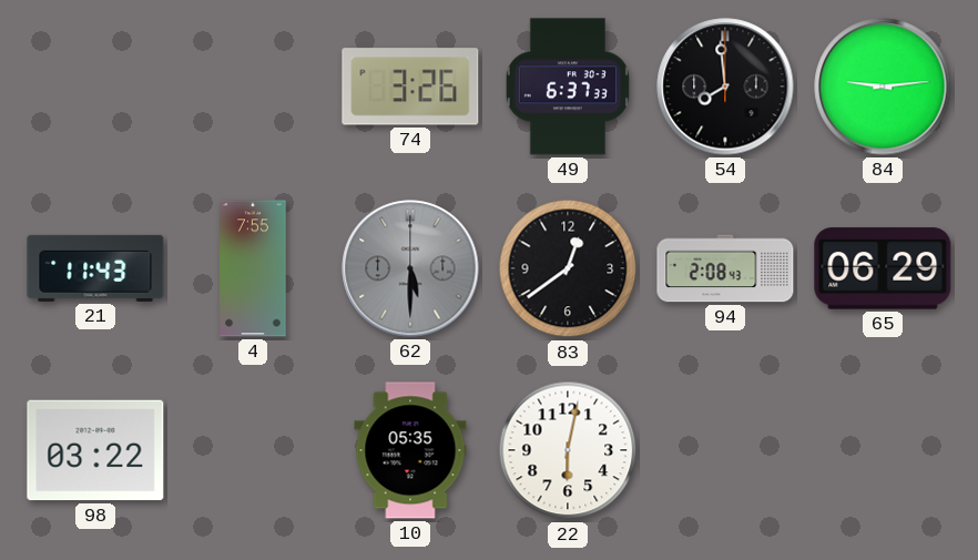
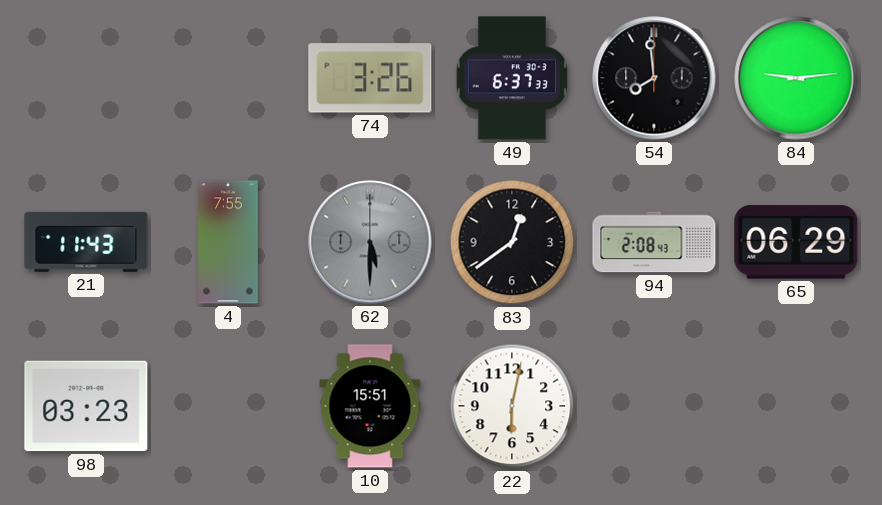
98: 03:22 -> 03:23 (86, 406)
10: 05:35 -> 15:51 (370, 406)
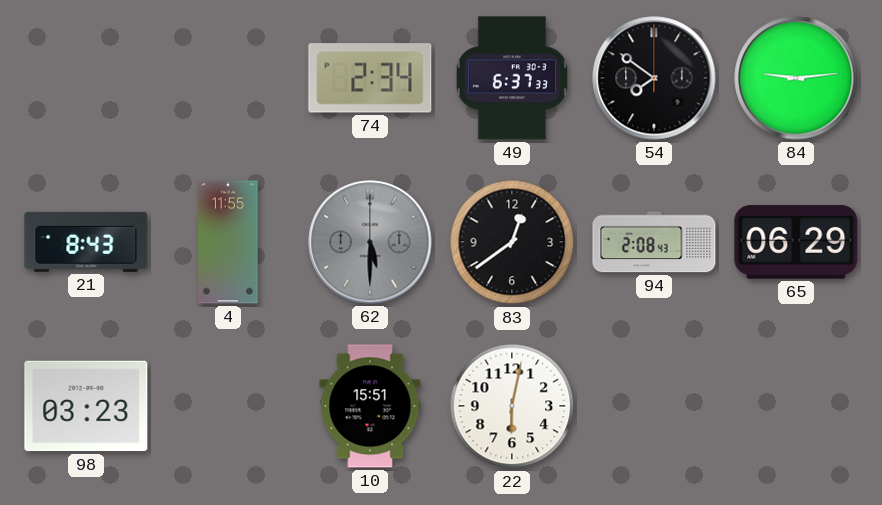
74: 3:26 -> 2:34 (370, 78)
54: 7:59 -> 7:51 (654, 78)
21: 11:43 -> 8:43 (86, 242)
4: 7:55 -> 11:55 (228, 242)
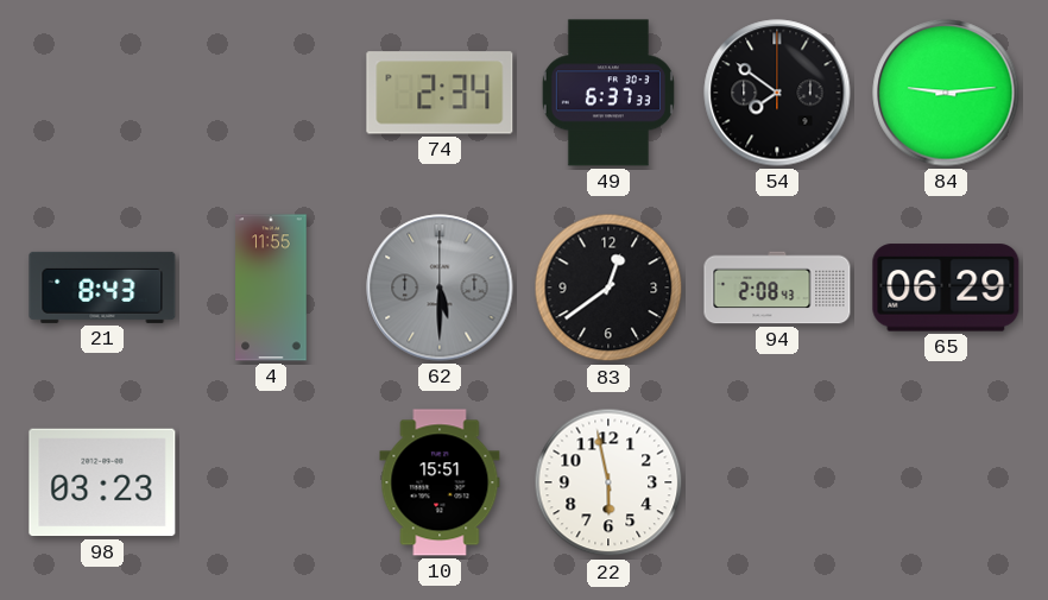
22: 6:02 -> 5:58 (608, 482)
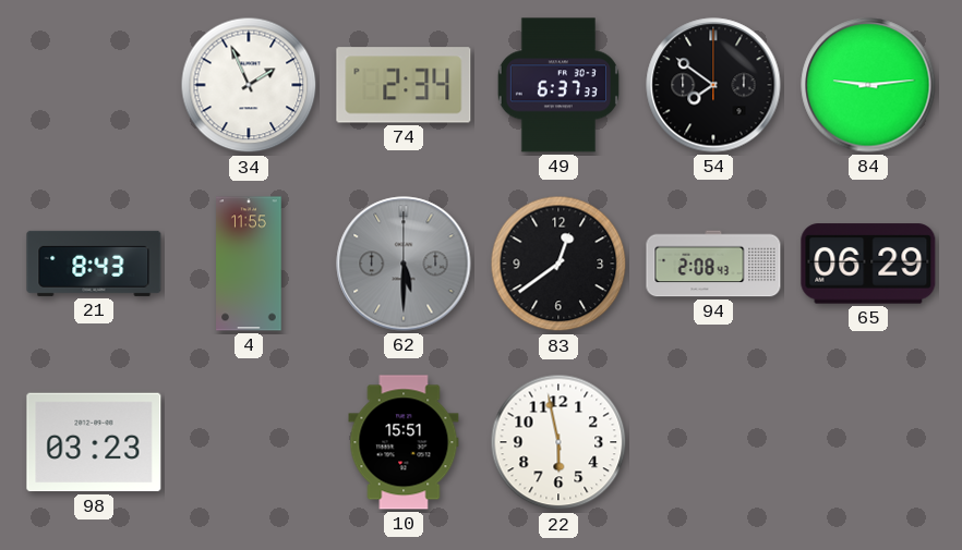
34: none -> 1:56 (249, 85)
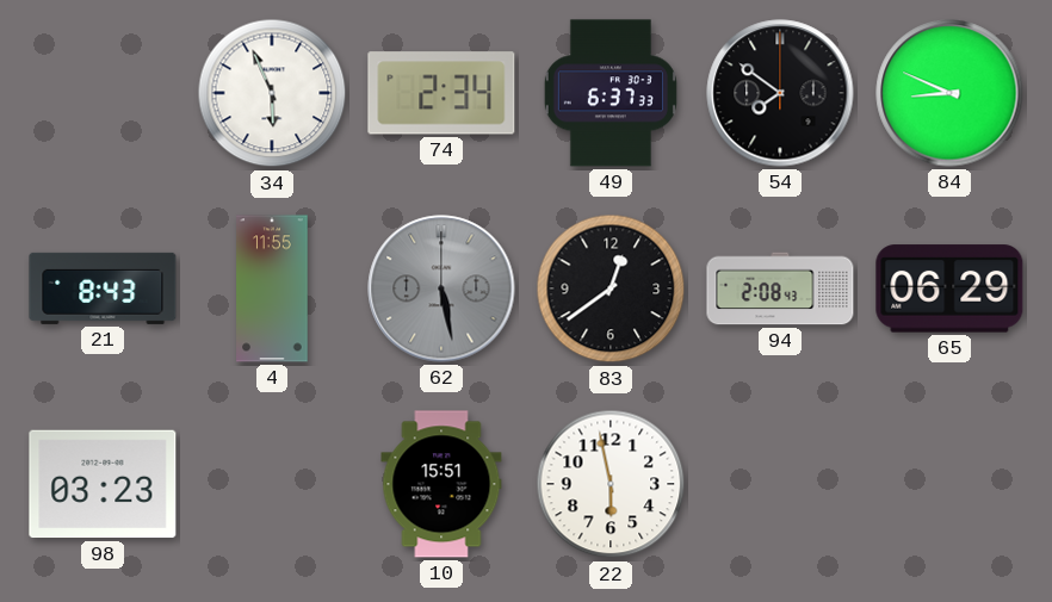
34: 1:56 -> 5:56 (272, 93)
84: 9:14 -> 8:49 (949, 93)
62: 5:30 -> 5:28 (441, 288)
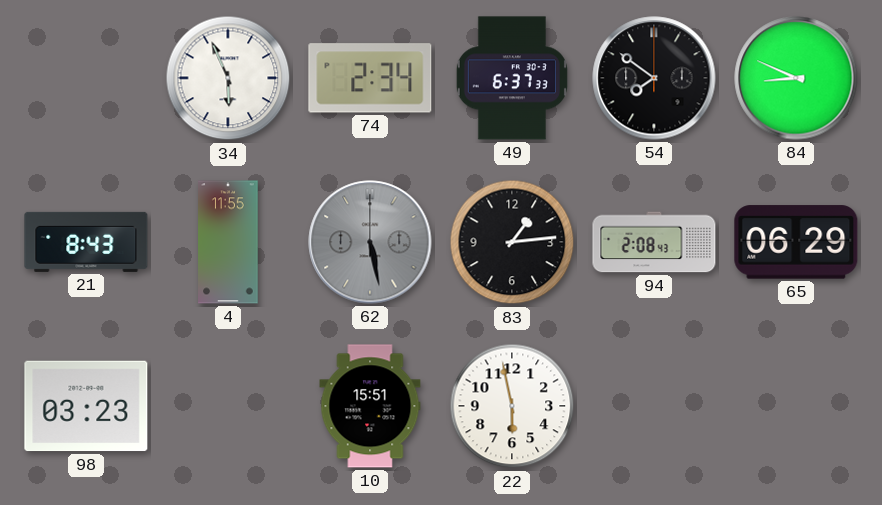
83: 12:39 -> 1:14 (512, 242)
